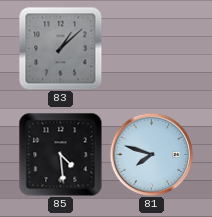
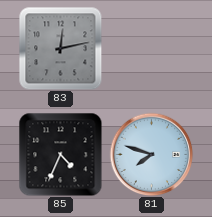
83: 1:08 -> 12:13 (60, 49)
85: 4:29 -> 4:34 (60, 154)
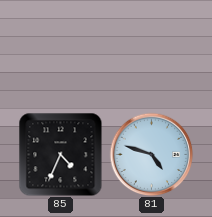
83: 12:13 -> none (60, 49)
81: 7:48 -> 4:48 (151, 154)
